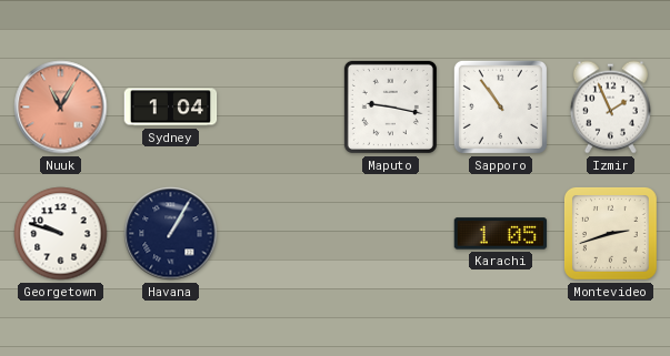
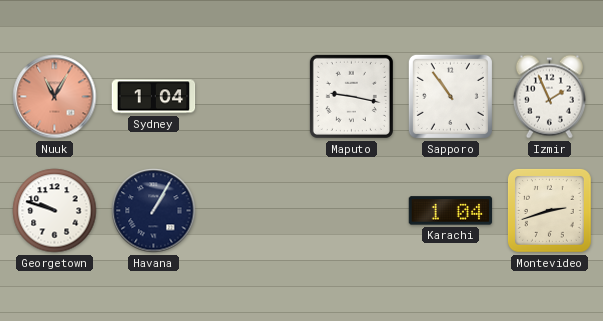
Karachi: 1:05 -> 1:04 (451, 211)
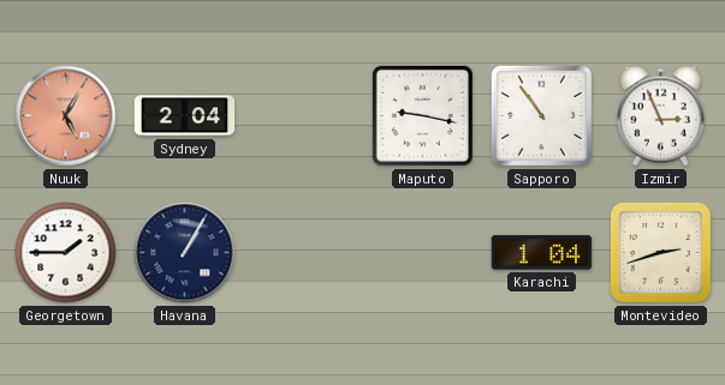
Nuuk: 11:05 -> 5:05 (66, 116)
Sydney: 1:04 -> 2:04 (185, 116)
Izmir: 1:56 -> 2:56 (660, 116)
Georgetown: 9:48 -> 1:45 (66, 253)
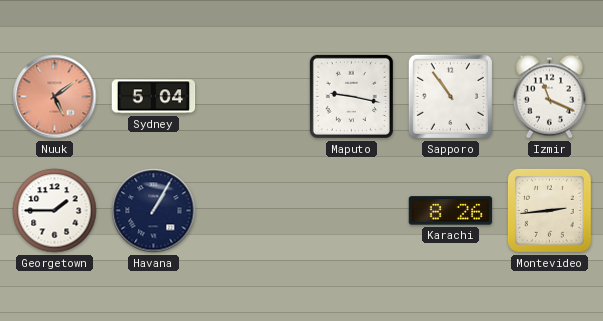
Nuuk: 5:05 -> 5:09 (55, 97)
Sydney: 2:04 -> 5:04 (154, 97)
Izmir: 2:56 -> 11:19 (549, 97)
Karachi: 1:04 -> 8:26 (451, 211)
Montevideo: 2:42 -> 2:44 (549, 210)
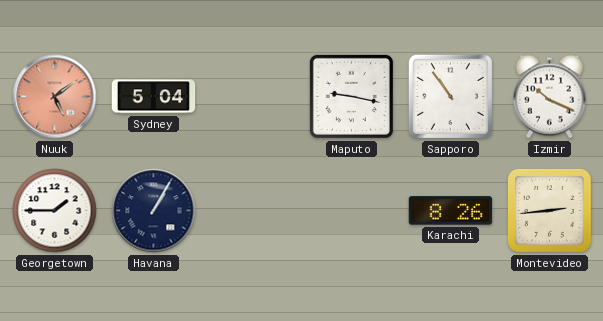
Izmir: 11:19 -> 10:19 (549, 97)
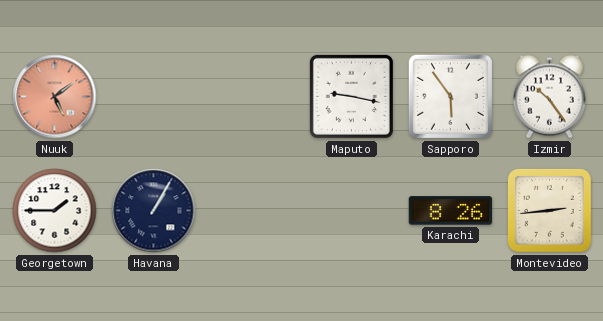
Sydney: 5:04 -> none (154, 97)
Sapporo: 10:54 -> 5:54 (450, 96)
Izmir: 10:19 -> 10:24 (549, 97)
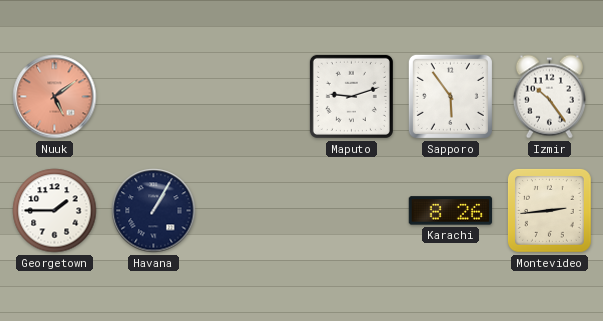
Maputo: 9:17 -> 9:12 (351, 96)
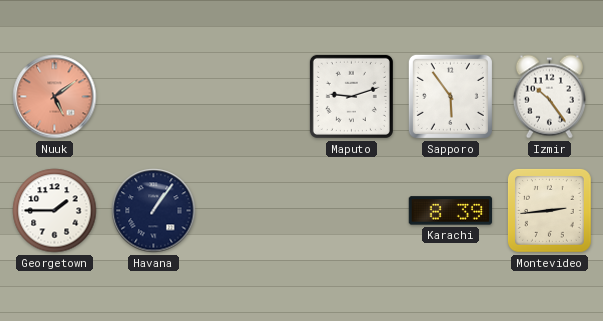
Havana: 1:05 -> 1:06 (154, 211)
Karachi: 8:26 -> 8:39 (451, 211)
